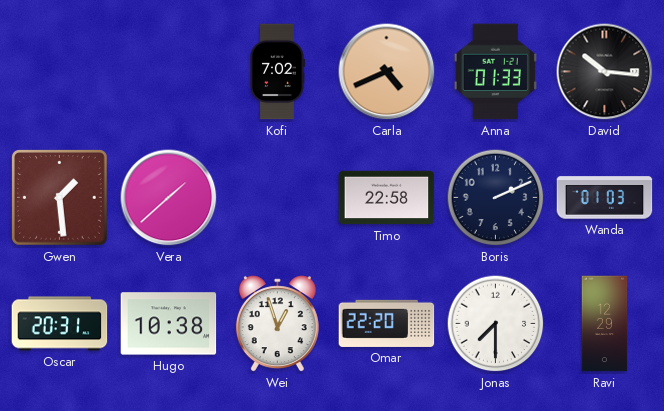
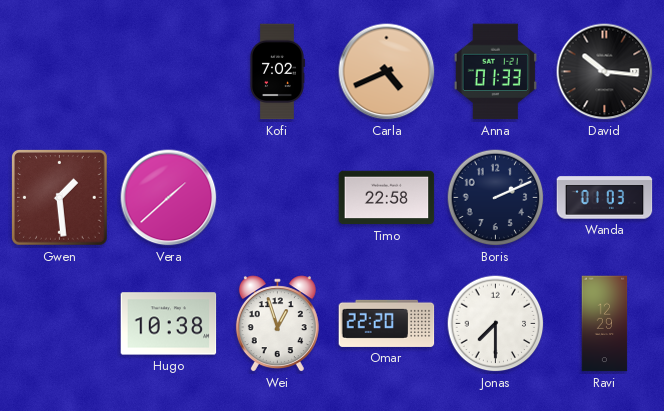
Oscar: 20:31 -> none (60, 324)
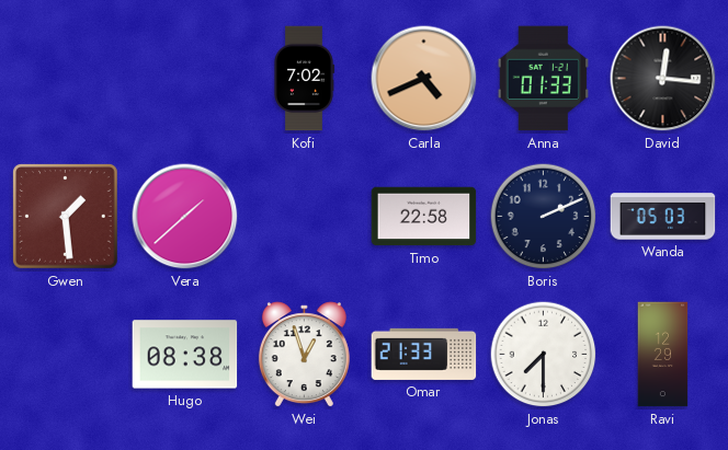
David: 10:16 -> 12:16 (663, 79)
Wanda: 01:03 -> 05:03 (663, 217)
Hugo: 10:38 -> 08:38 (185, 355)
Omar: 22:20 -> 21:33 (424, 354)
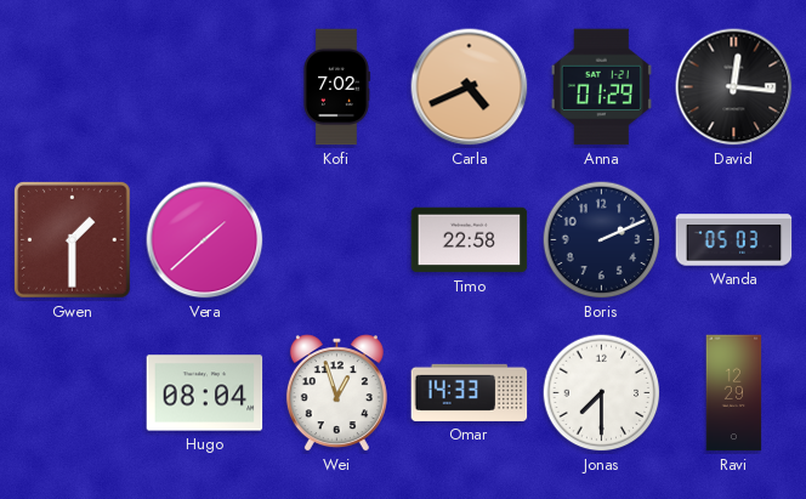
Anna: 01:33 -> 01:29 (601, 87)
Gwen: 1:29 -> 1:30 (73, 240)
Hugo: 08:38 -> 08:04 (205, 393)
Omar: 21:33 -> 14:33 (470, 392)
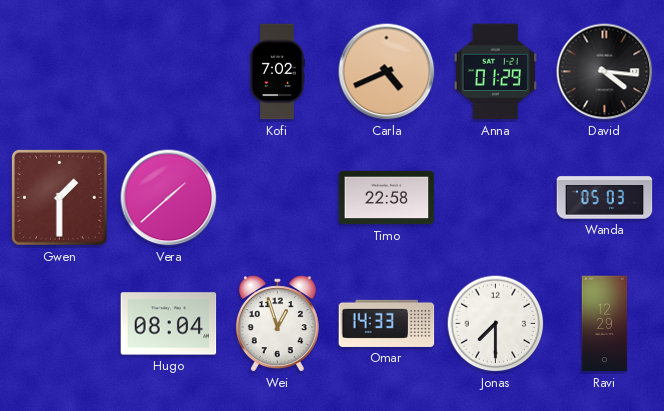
David: 12:16 -> 4:16 (605, 72)
Boris: 2:11 -> none (602, 240)
